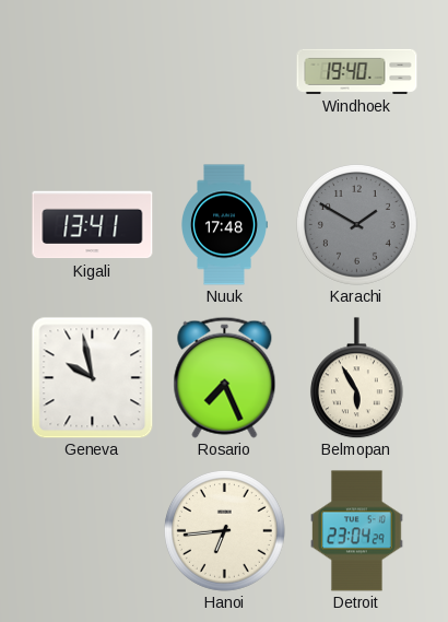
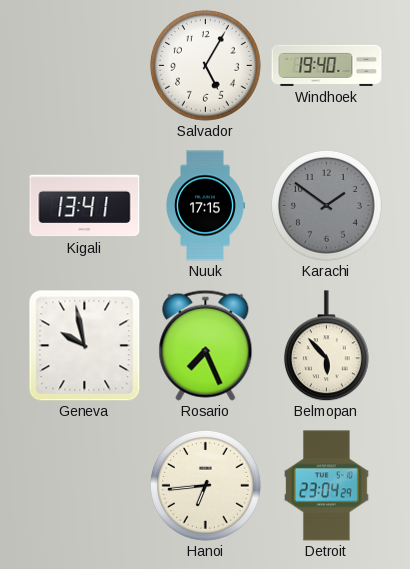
Salvador: none -> 5:05 (205, 65)
Nuuk: 17:48 -> 17:15 (206, 206)
Karachi: 1:50 -> 1:51 (326, 205)
Belmopan: 5:55 -> 5:53 (326, 346)
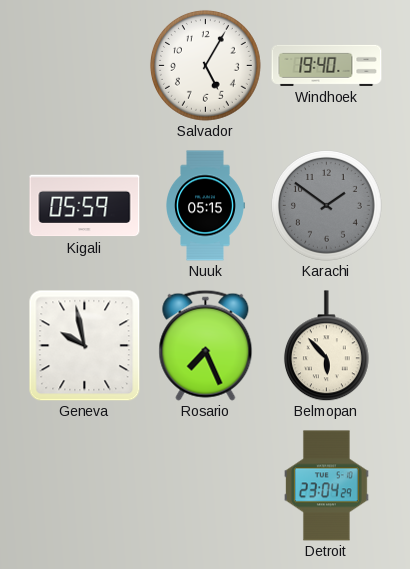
Kigali: 13:41 -> 05:59 (85, 206)
Nuuk: 17:15 -> 05:15 (206, 206)
Hanoi: 6:44 -> none (205, 485)
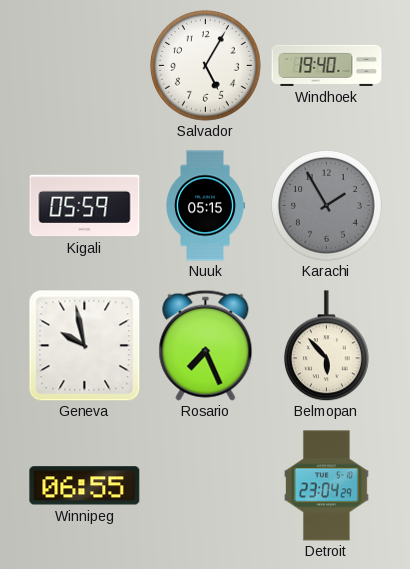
Karachi: 1:51 -> 1:55 (326, 205)
Winnipeg: none -> 06:55 (85, 486)
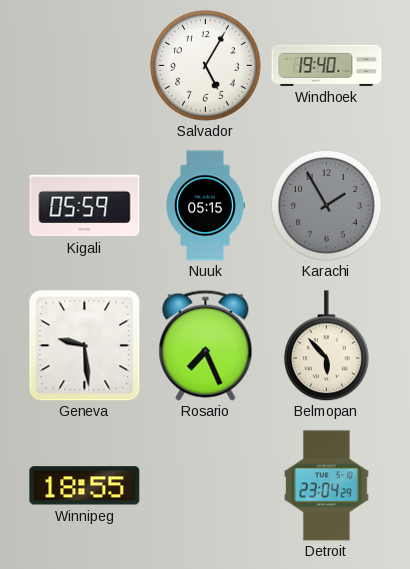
Geneva: 9:58 -> 9:29 (84, 345)
Winnipeg: 06:55 -> 18:55 (85, 486)
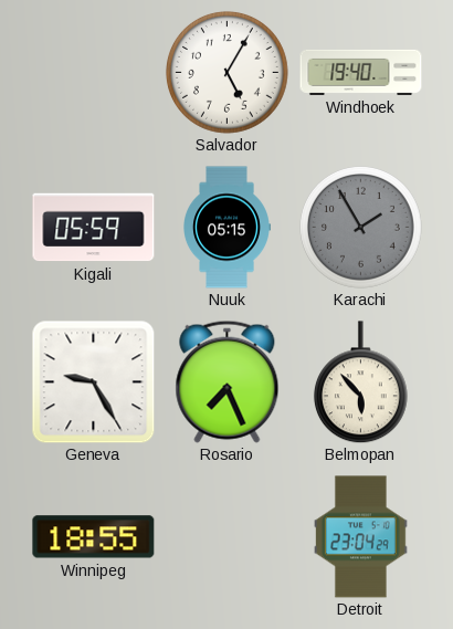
Geneva: 9:29 -> 9:25 (93, 381)
